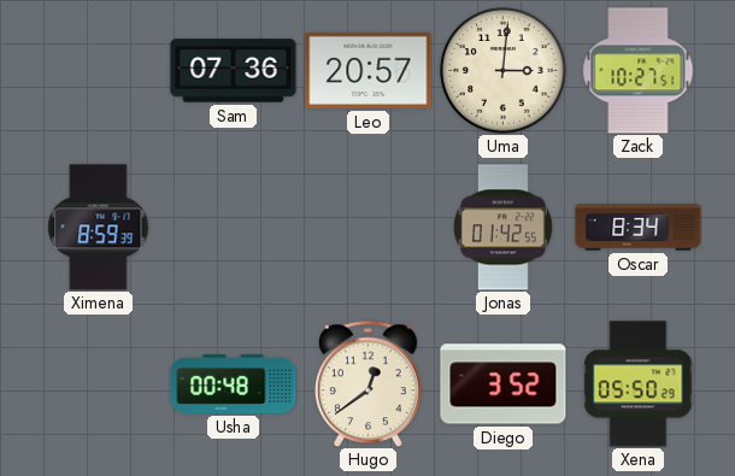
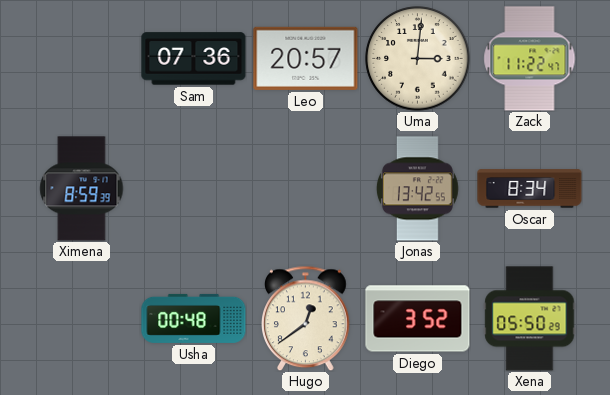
Zack: 10:27 -> 11:22 (530, 59)
Jonas: 01:42 -> 13:42 (417, 189)
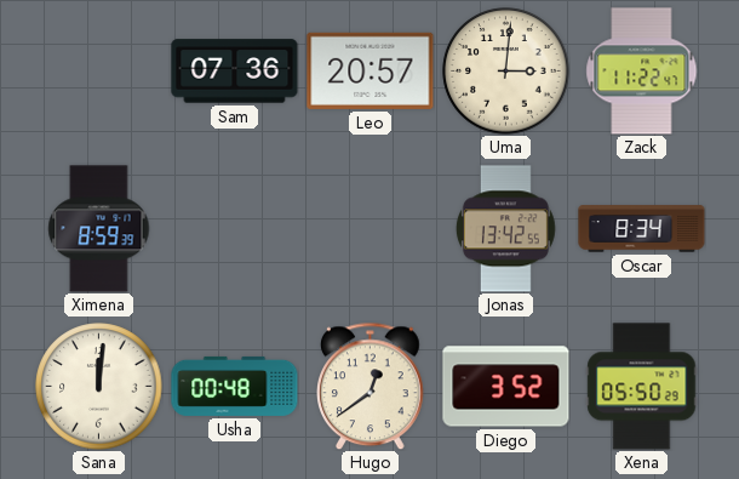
Sana: none -> 12:01 (99, 387)
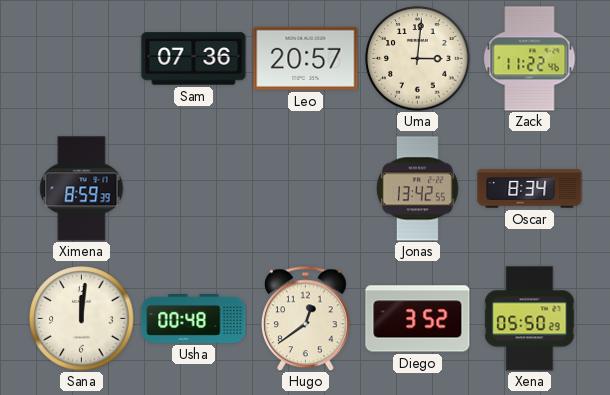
Zack: 11:22:47 -> 11:22:46 (530, 59)
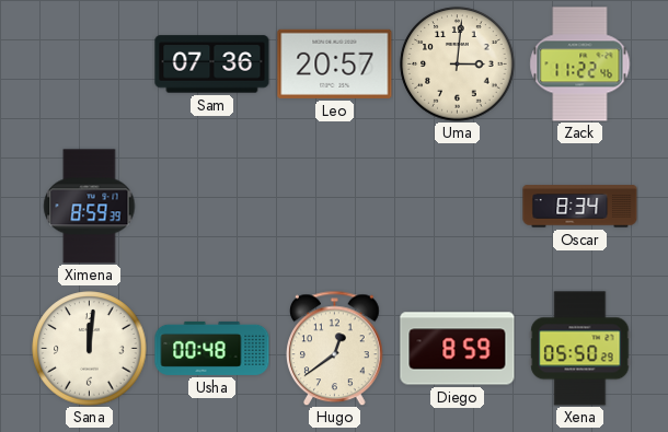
Jonas: 13:42 -> none (417, 189)
Diego: 3:52 -> 8:59 (458, 349)
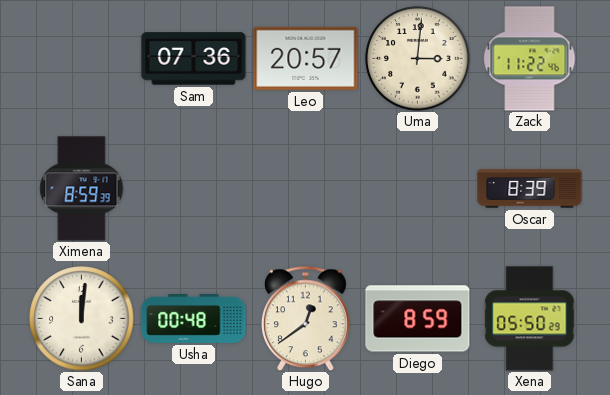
Oscar: 8:34 -> 8:39 (530, 189)
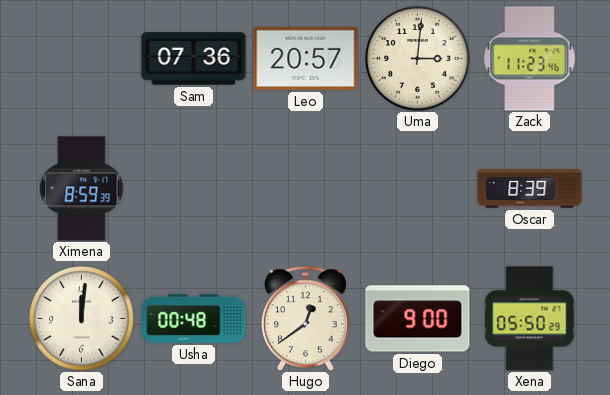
Zack: 11:22 -> 11:23 (530, 59)
Diego: 8:59 -> 9:00 (418, 319)
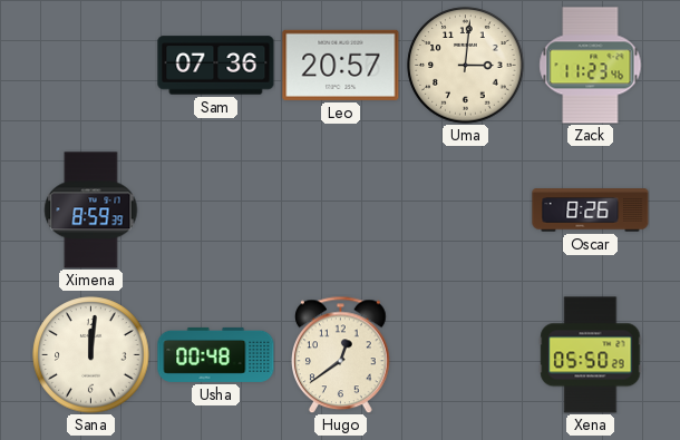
Oscar: 8:39 -> 8:26 (591, 211)
Diego: 9:00 -> none (418, 319)
